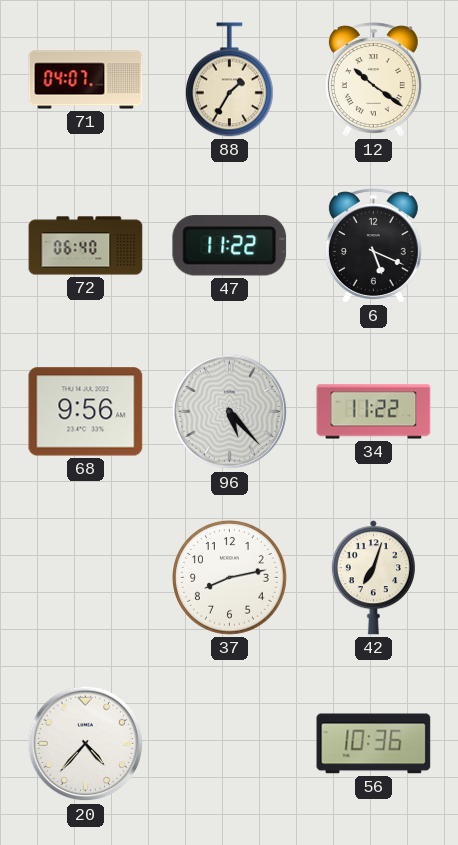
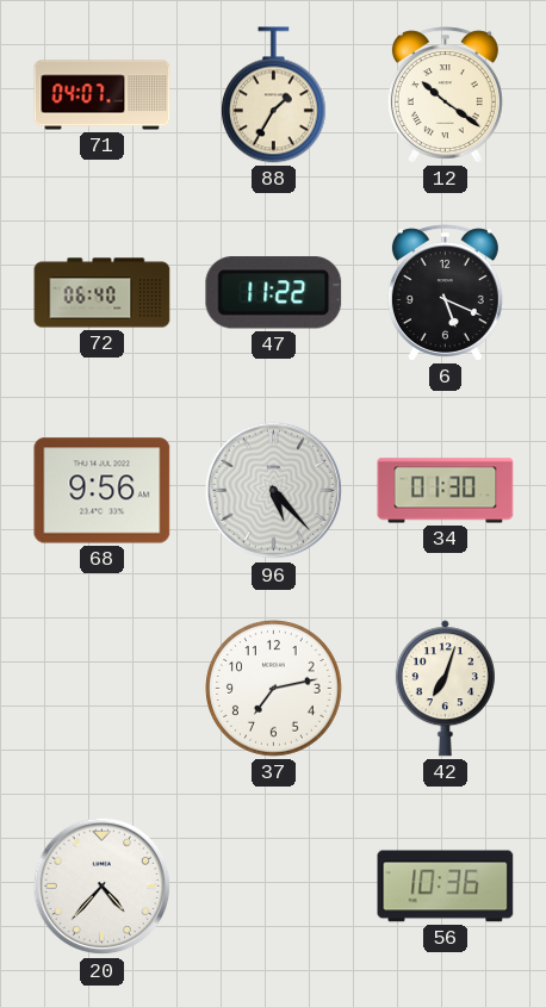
34: 11:22 -> 01:30 (446, 491)
37: 8:13 -> 7:13 (274, 689)
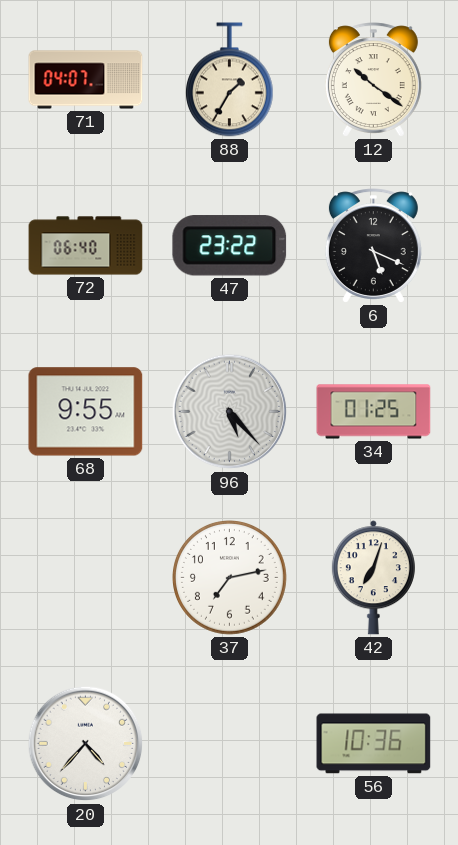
47: 11:22 -> 23:22 (230, 246)
68: 9:56 -> 9:55 (86, 412)
34: 01:30 -> 01:25 (374, 412)
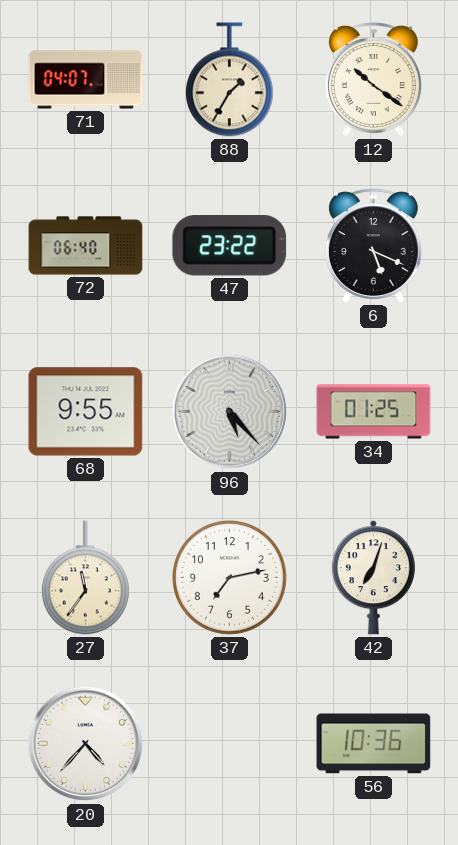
27: none -> 11:36 (85, 578)
